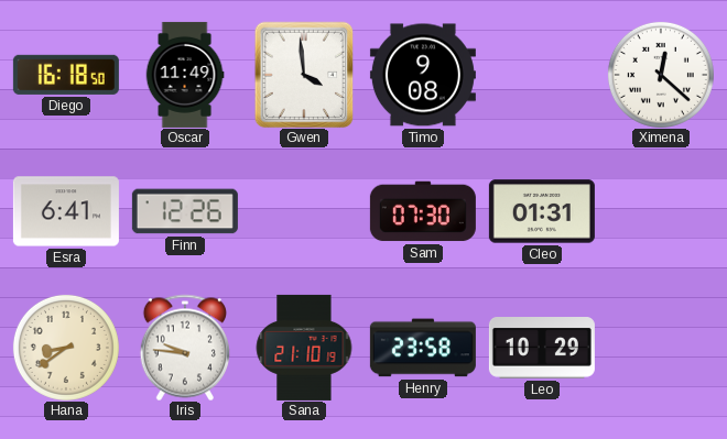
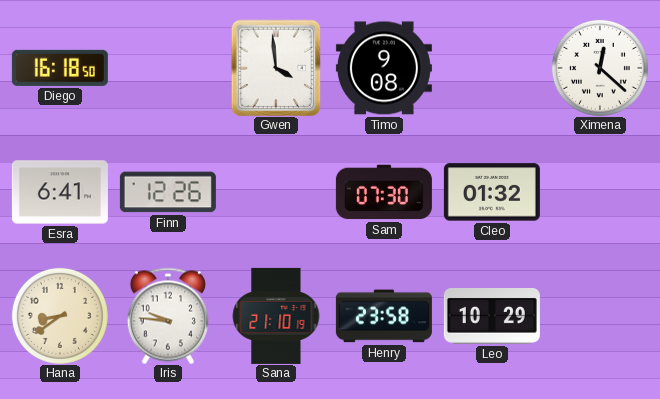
Oscar: 11:49 -> none (185, 75)
Cleo: 01:31 -> 01:32 (492, 192)
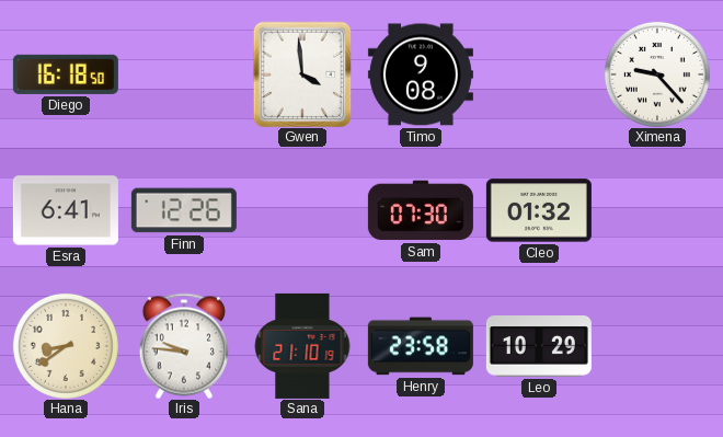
Ximena: 12:22 -> 9:23 (657, 74)
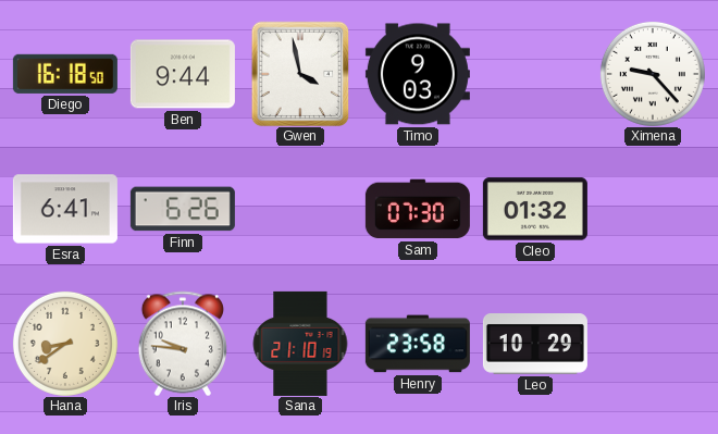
Ben: none -> 9:44 (183, 74)
Gwen: 3:59 -> 3:58 (300, 74)
Timo: 9:08 -> 9:03 (418, 74)
Finn: 12:26 -> 6:26 (183, 209)
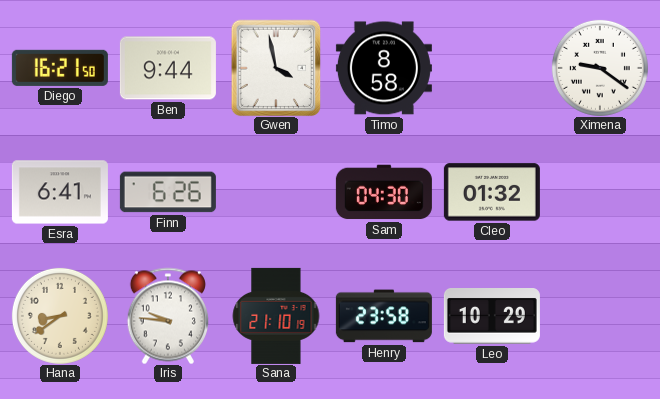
Diego: 16:18 -> 16:21 (60, 68)
Timo: 9:03 -> 8:58 (384, 68)
Ximena: 9:23 -> 9:21 (600, 68)
Sam: 07:30 -> 04:30 (384, 192)
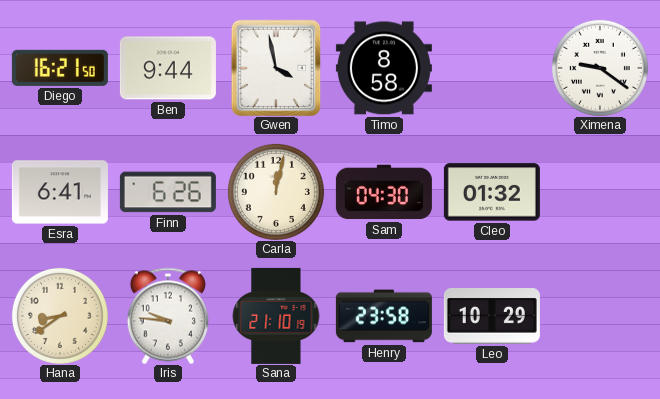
Carla: none -> 12:02 (276, 192)
